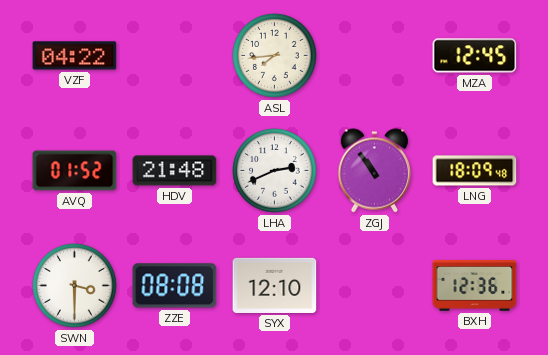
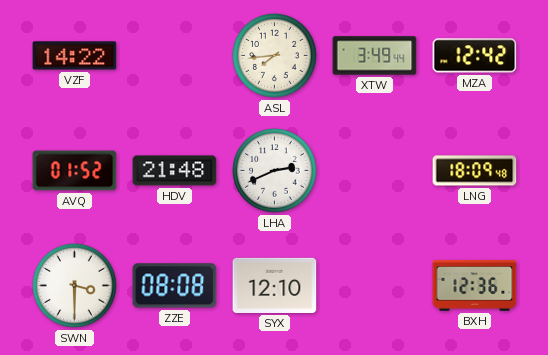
VZF: 04:22 -> 14:22 (75, 56)
XTW: none -> 3:49 (375, 56)
MZA: 12:45 -> 12:42 (475, 56)
ZGJ: 10:54 -> none (375, 171)
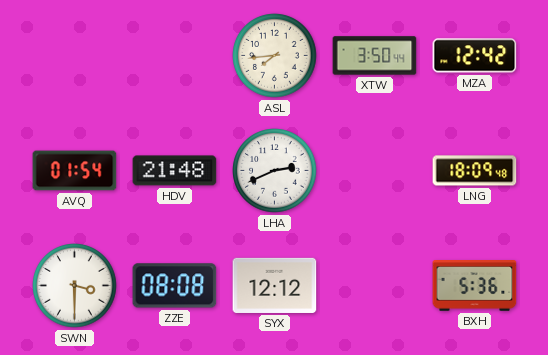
VZF: 14:22 -> none (75, 56)
XTW: 3:49 -> 3:50 (375, 56)
AVQ: 01:52 -> 01:54 (75, 171)
SYX: 12:10 -> 12:12 (275, 285)
BXH: 12:36 -> 5:36 (475, 286)
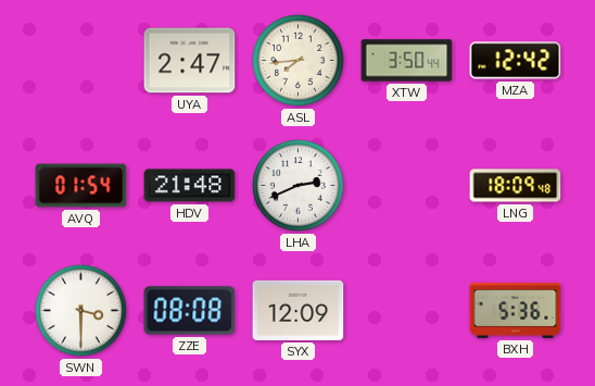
UYA: none -> 2:47 (190, 61)
SYX: 12:12 -> 12:09 (299, 310)
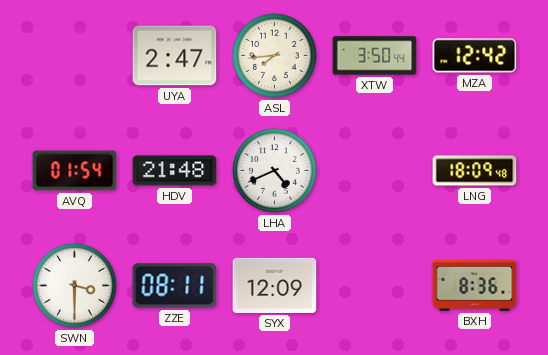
LHA: 2:41 -> 4:41 (275, 171)
ZZE: 08:08 -> 08:11 (175, 286)
BXH: 5:36 -> 8:36 (475, 286)
